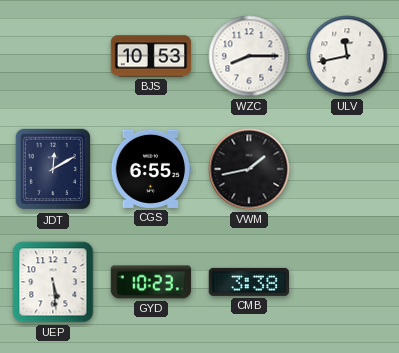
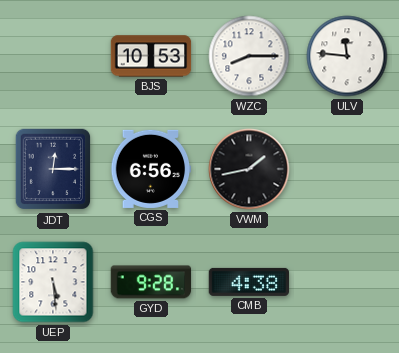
ULV: 11:43 -> 11:46 (347, 56)
JDT: 12:10 -> 12:15 (53, 169)
CGS: 6:55 -> 6:56 (151, 169)
GYD: 10:23 -> 9:28 (151, 282)
CMB: 3:38 -> 4:38 (249, 282)
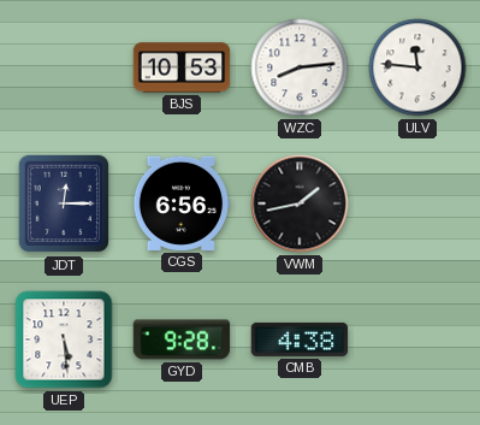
WZC: 8:15 -> 8:14 (300, 67)
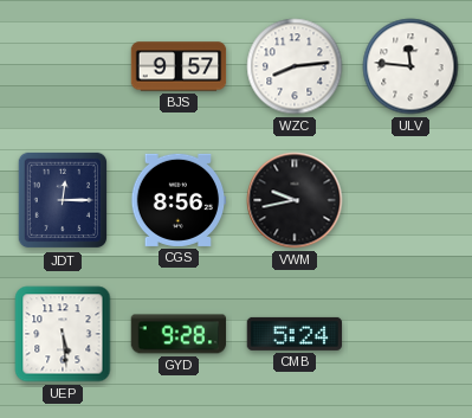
BJS: 10:53 -> 9:57 (179, 66)
CGS: 6:56 -> 8:56 (179, 200)
VWM: 1:43 -> 9:43 (295, 200)
CMB: 4:38 -> 5:24 (295, 334)
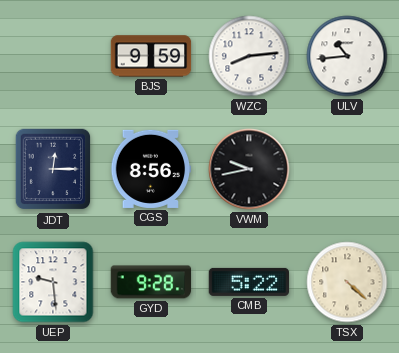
BJS: 9:57 -> 9:59 (151, 56)
ULV: 11:46 -> 10:44 (347, 56)
UEP: 5:29 -> 9:29 (53, 282)
CMB: 5:24 -> 5:22 (249, 282)
TSX: none -> 4:22 (347, 282)
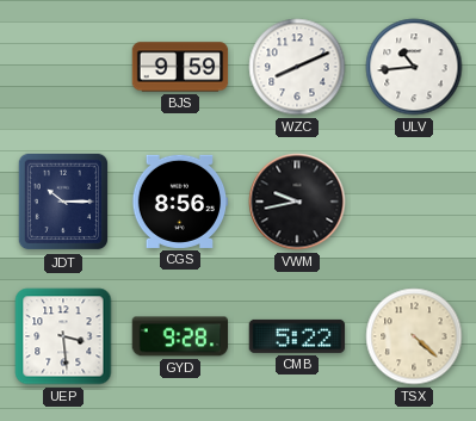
WZC: 8:14 -> 8:11 (297, 67)
JDT: 12:15 -> 10:15 (63, 202)
UEP: 9:29 -> 3:29 (63, 336)
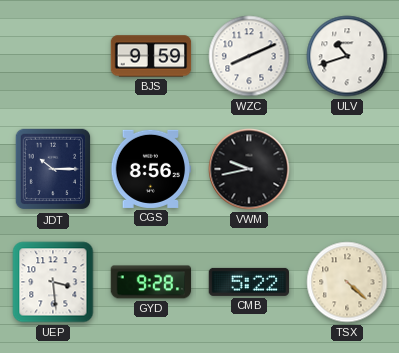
ULV: 10:44 -> 10:42 (347, 56)
